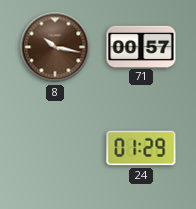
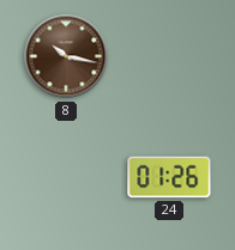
71: 00:57 -> none (141, 46)
24: 01:29 -> 01:26 (169, 177)
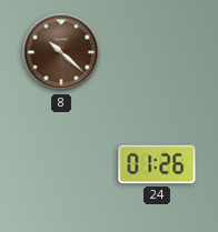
8: 10:17 -> 10:22 (61, 52)
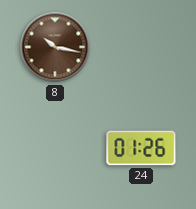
8: 10:22 -> 10:17 (55, 47)
